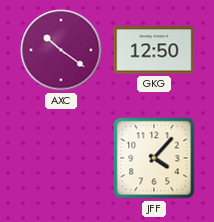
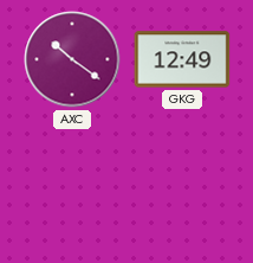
GKG: 12:50 -> 12:49 (182, 59)
JFF: 4:07 -> none (154, 158)
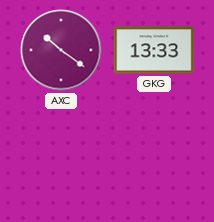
GKG: 12:49 -> 13:33 (154, 50)
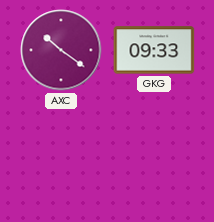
GKG: 13:33 -> 09:33 (154, 50)
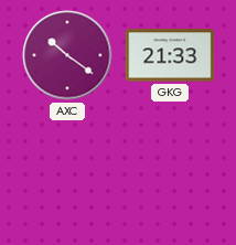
GKG: 09:33 -> 21:33 (170, 55)
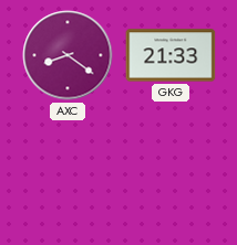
AXC: 10:21 -> 8:21 (68, 55)
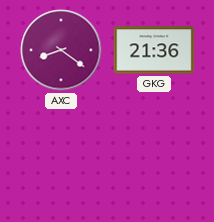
GKG: 21:33 -> 21:36 (154, 50)
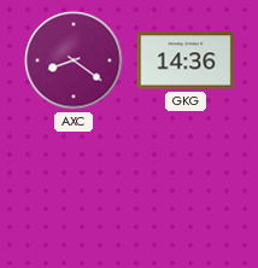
GKG: 21:36 -> 14:36 (186, 60)
